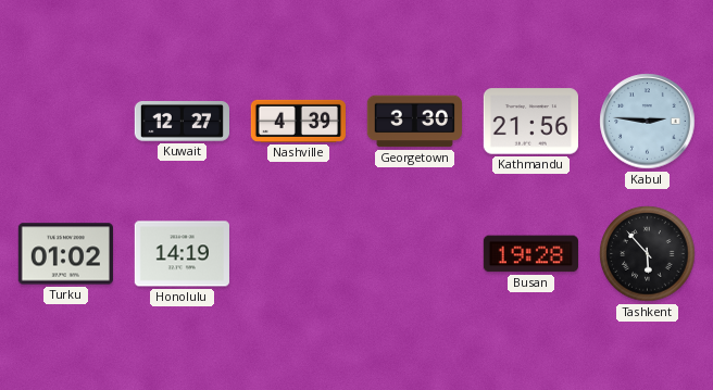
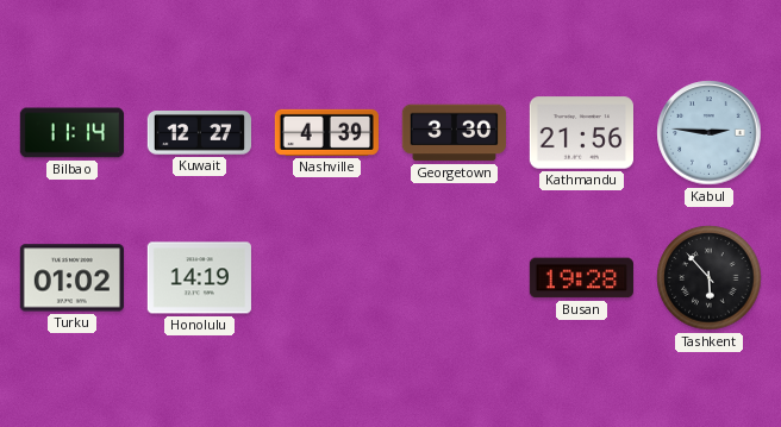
Bilbao: none -> 11:14 (71, 133)
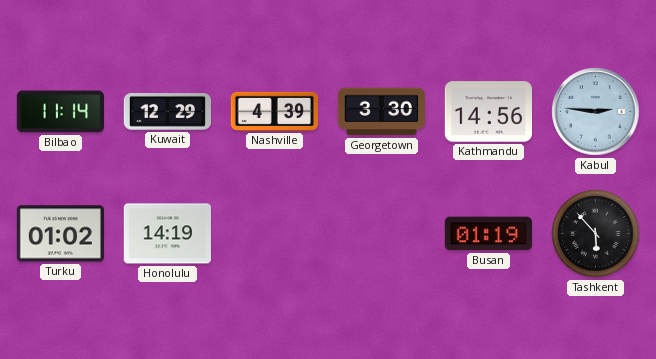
Kuwait: 12:27 -> 12:29 (167, 112)
Kathmandu: 21:56 -> 14:56 (488, 112)
Busan: 19:28 -> 01:19 (488, 234)
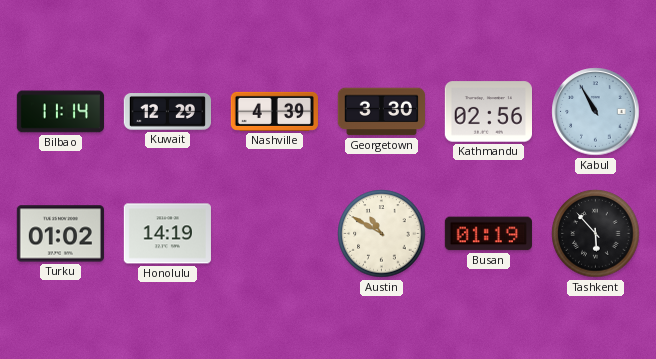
Kathmandu: 14:56 -> 02:56 (488, 112)
Kabul: 2:46 -> 10:55 (596, 112)
Austin: none -> 10:50 (382, 234)
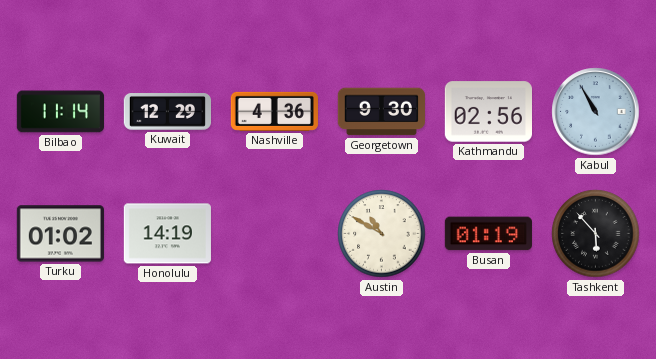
Nashville: 4:39 -> 4:36 (274, 111)
Georgetown: 3:30 -> 9:30 (381, 112)
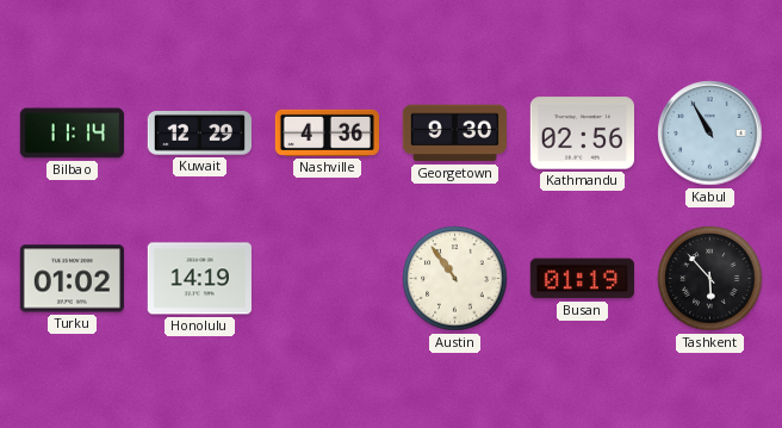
Austin: 10:50 -> 10:54 (455, 279)
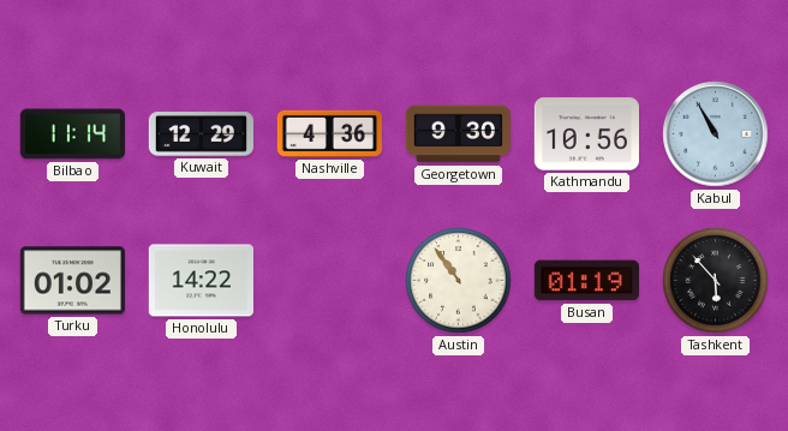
Kathmandu: 02:56 -> 10:56 (586, 134)
Honolulu: 14:19 -> 14:22 (201, 281)
